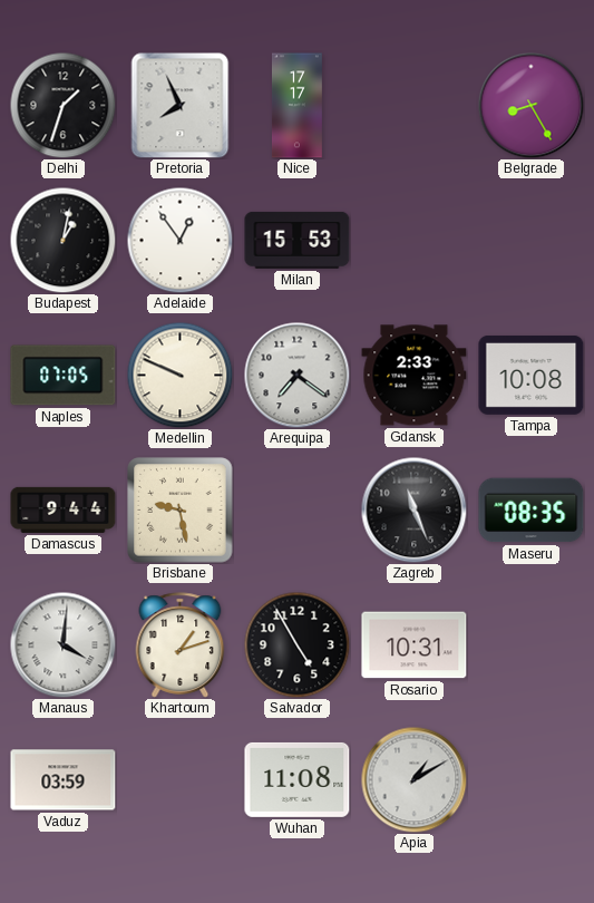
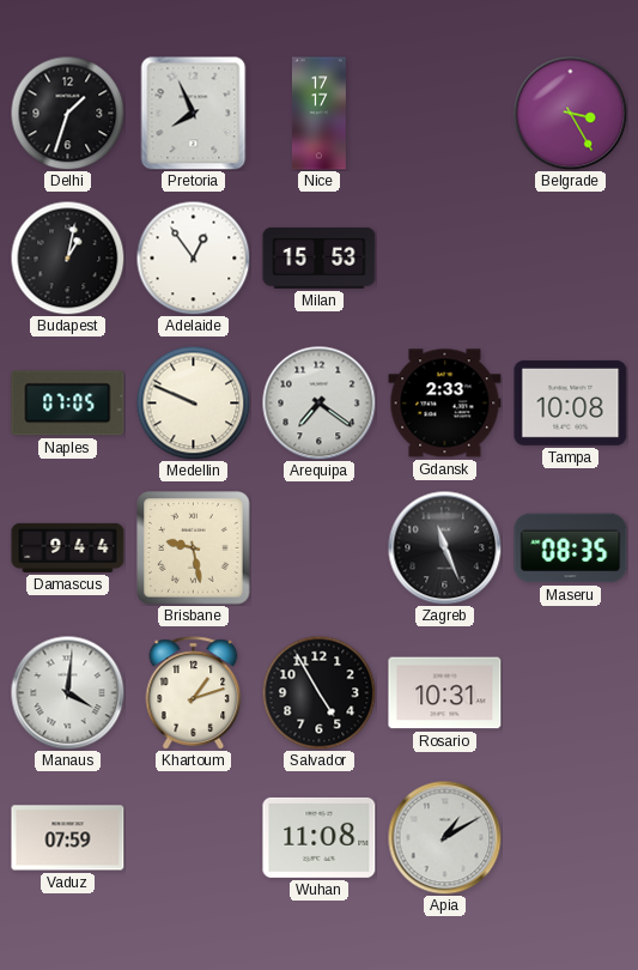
Belgrade: 8:25 -> 3:25 (570, 113)
Vaduz: 03:59 -> 07:59 (68, 838)
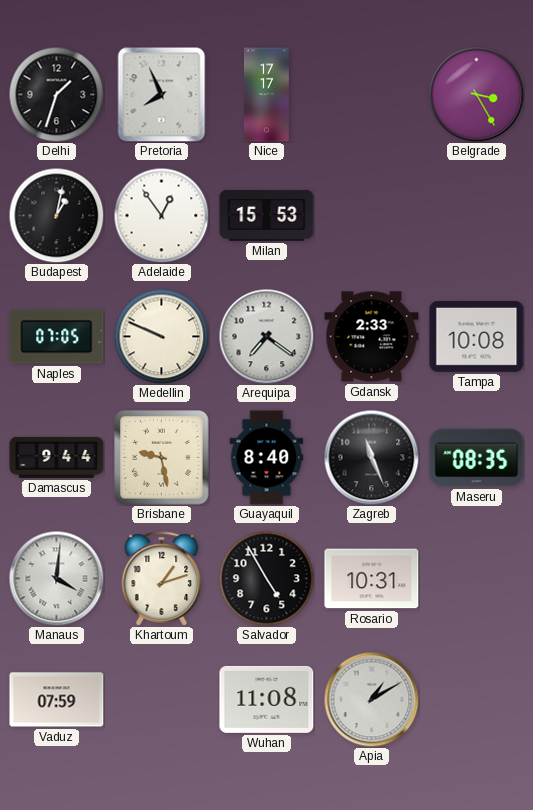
Guayaquil: none -> 8:40 (267, 458)
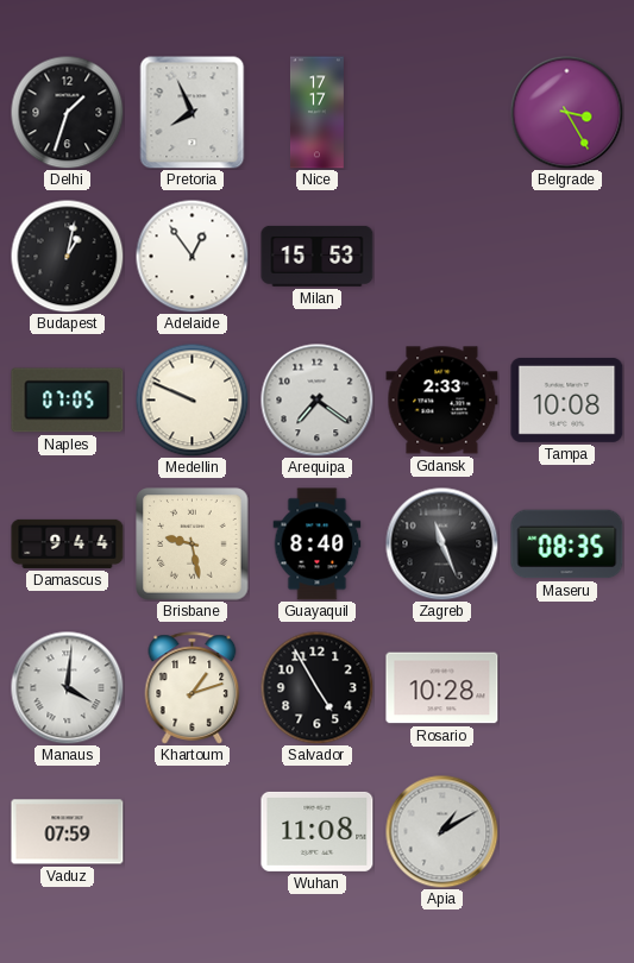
Rosario: 10:31 -> 10:28 (442, 688)
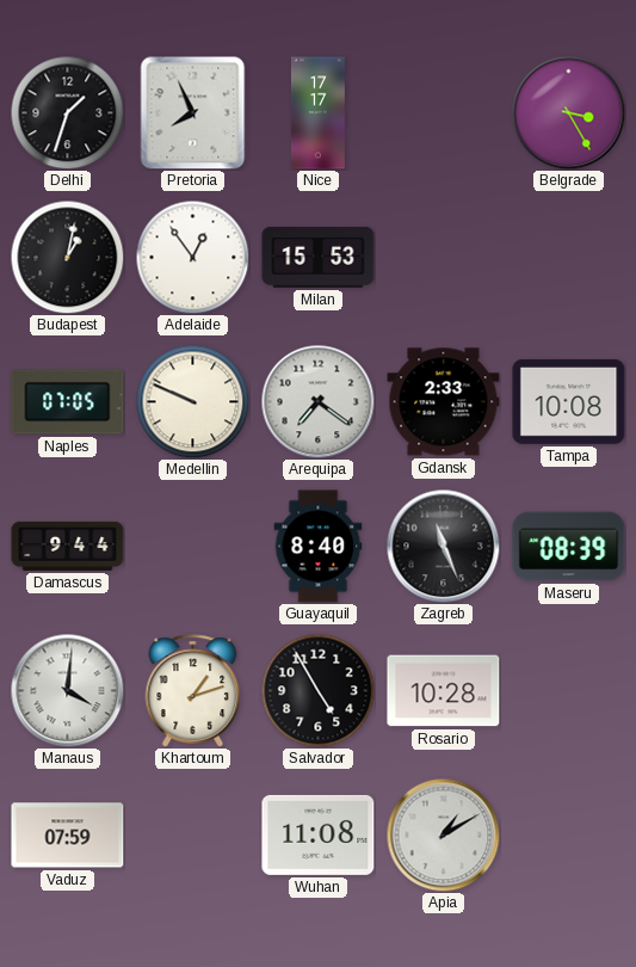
Brisbane: 9:28 -> none (193, 545)
Maseru: 08:35 -> 08:39 (569, 547)
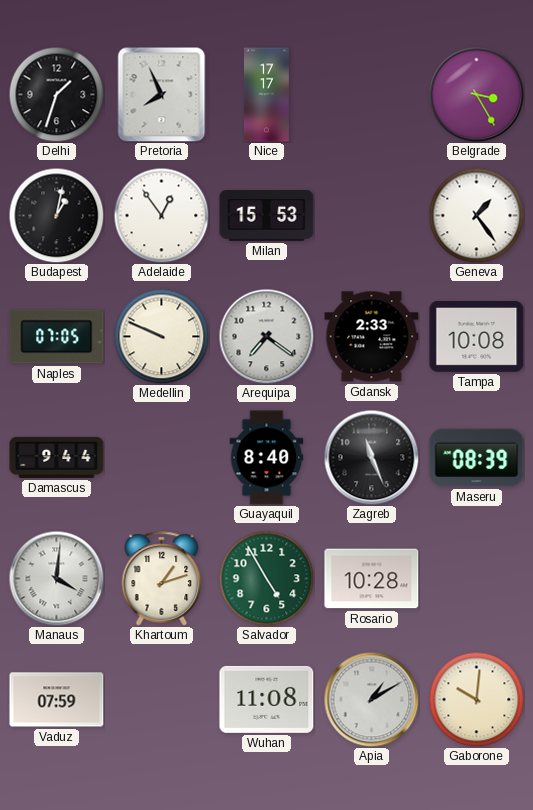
Geneva: none -> 1:24 (476, 215)
Salvador dial: black -> green (266, 578)
Gaborone: none -> 10:01 (476, 699)
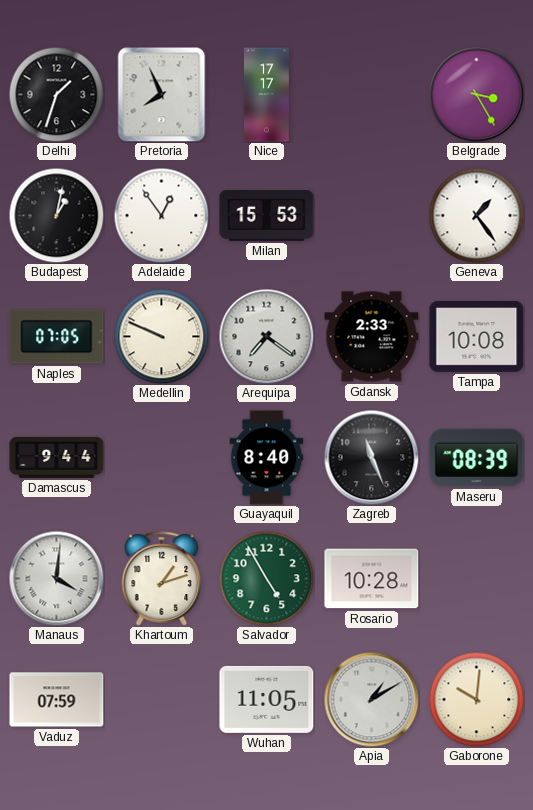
Wuhan: 11:08 -> 11:05 (267, 699)
